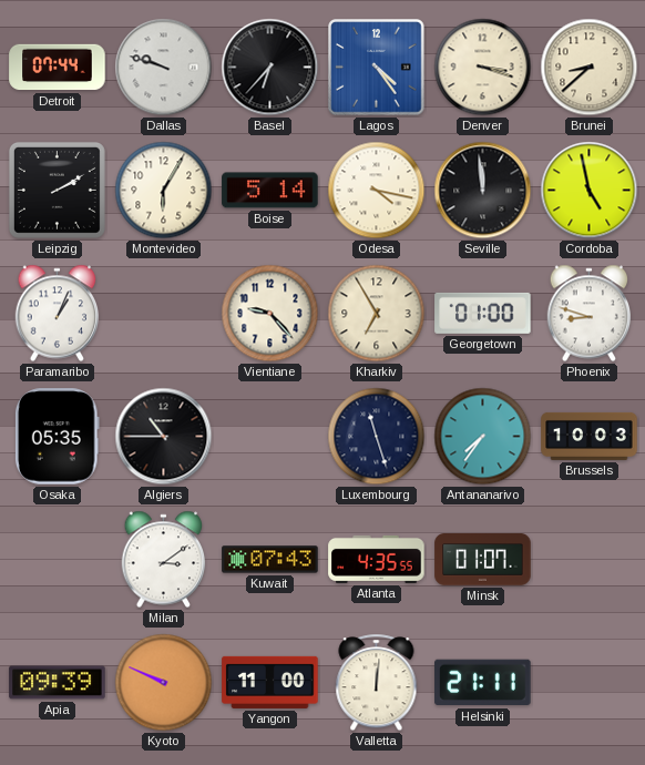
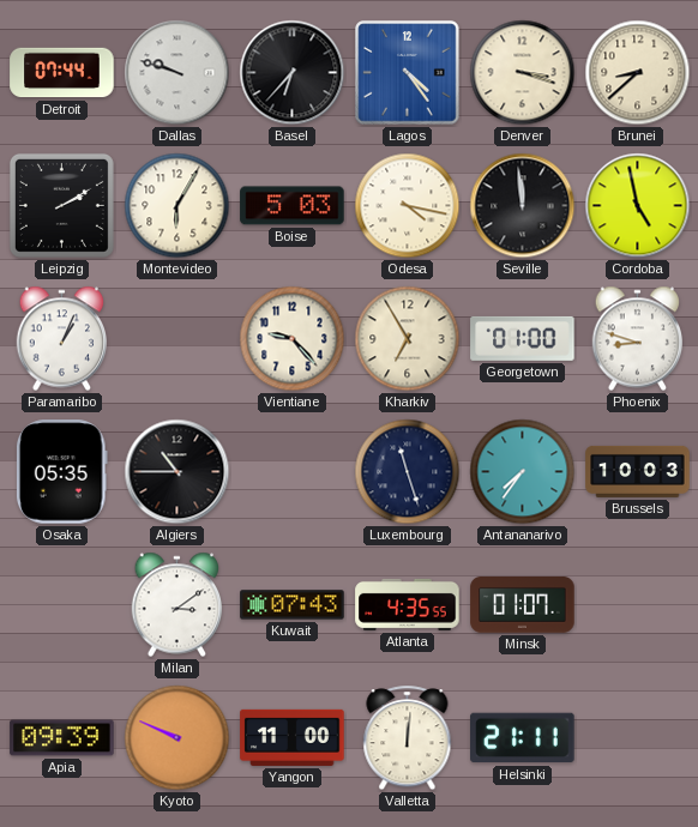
Boise: 5:14 -> 5:03 (293, 206)
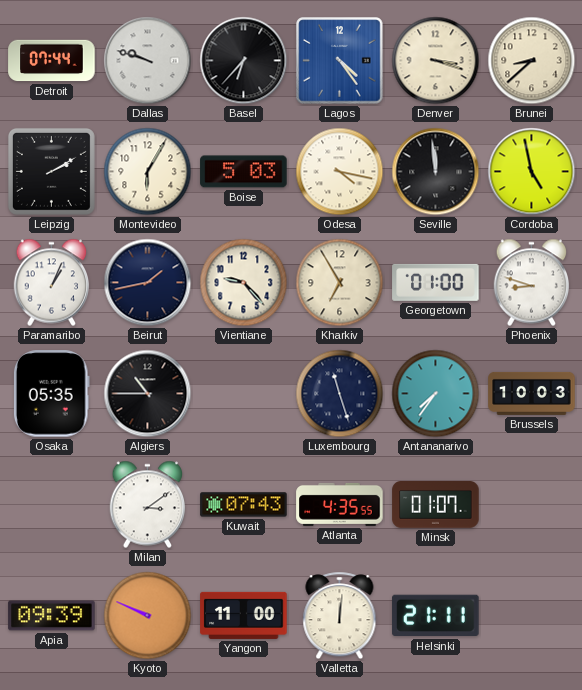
Beirut: none -> 1:43 (148, 283)
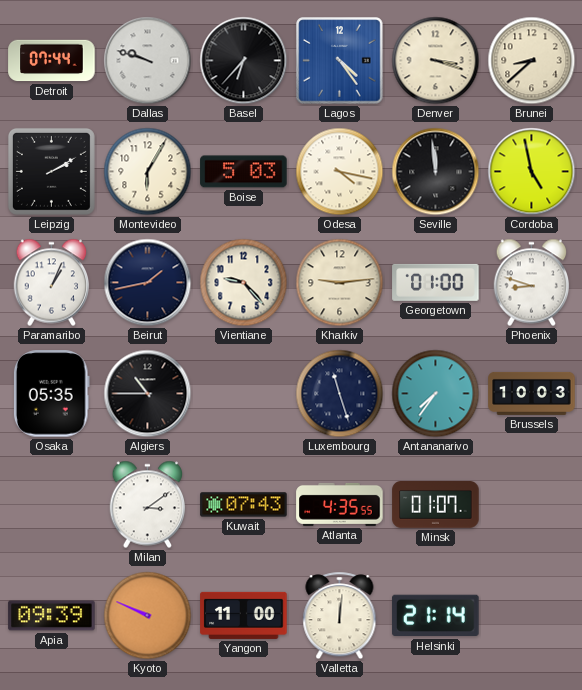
Kharkiv: 6:55 -> 9:14 (340, 283)
Helsinki: 21:11 -> 21:14 (436, 616)
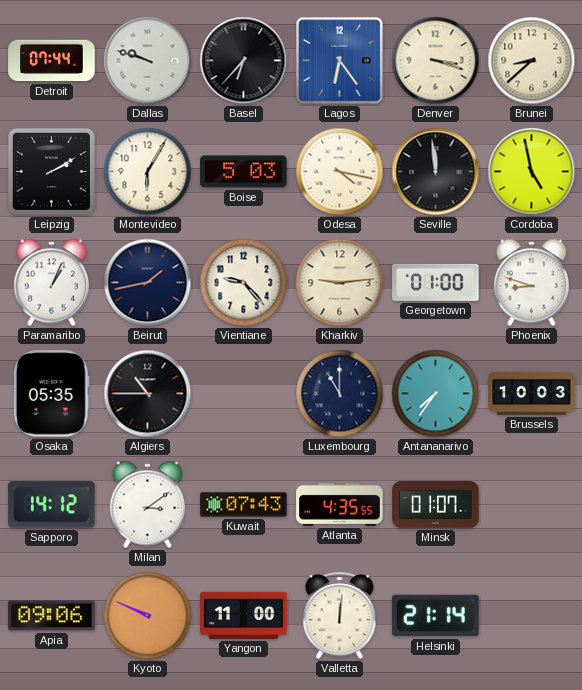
Lagos: 4:24 -> 6:24 (340, 61)
Luxembourg: 11:27 -> 11:00 (340, 394)
Sapporo: none -> 14:12 (52, 505)
Apia: 09:39 -> 09:06 (52, 616)
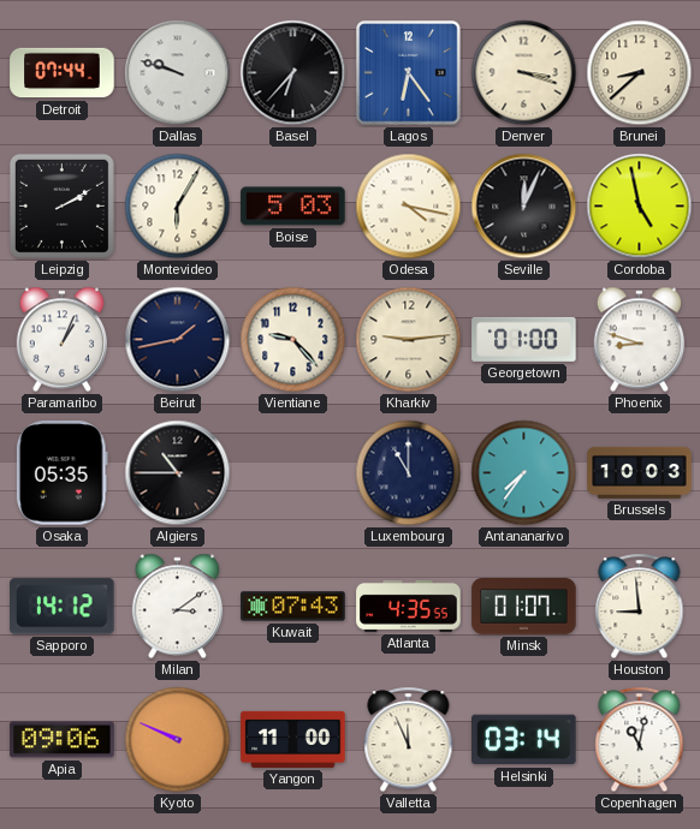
Seville: 11:59 -> 12:04 (524, 207)
Houston: none -> 8:59 (640, 607)
Valletta: 12:01 -> 11:56 (409, 740)
Helsinki: 21:14 -> 03:14 (524, 740)
Copenhagen: none -> 11:02 (640, 740)
